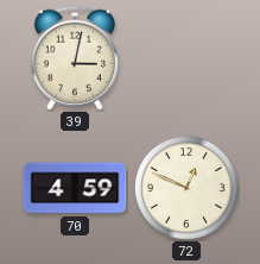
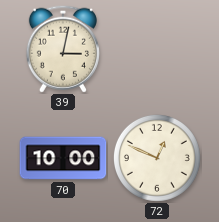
70: 4:59 -> 10:00 (63, 158)
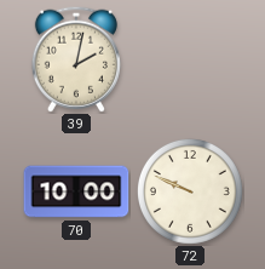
39: 3:02 -> 2:02 (76, 59)
72: 12:49 -> 9:49 (190, 191)
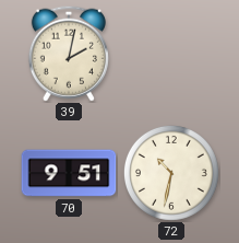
70: 10:00 -> 9:51 (69, 173)
72: 9:49 -> 10:32 (171, 173)
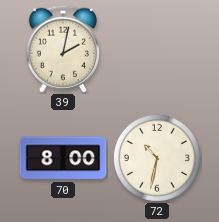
70: 9:51 -> 8:00 (63, 158)
